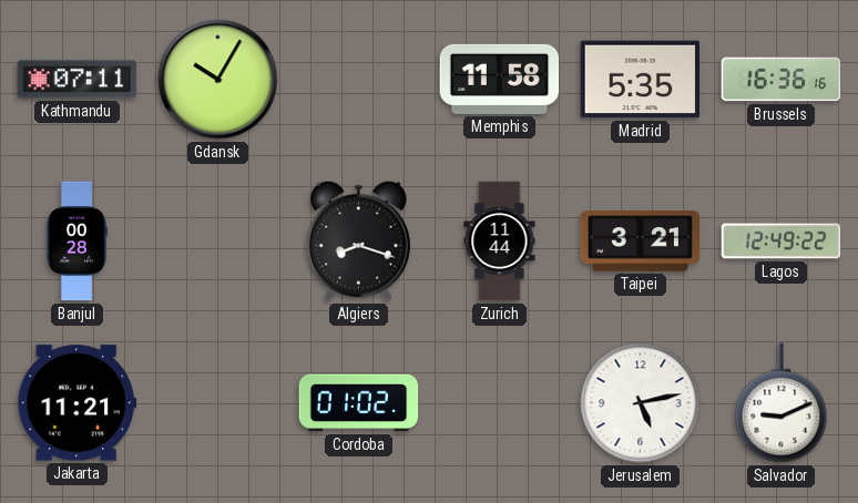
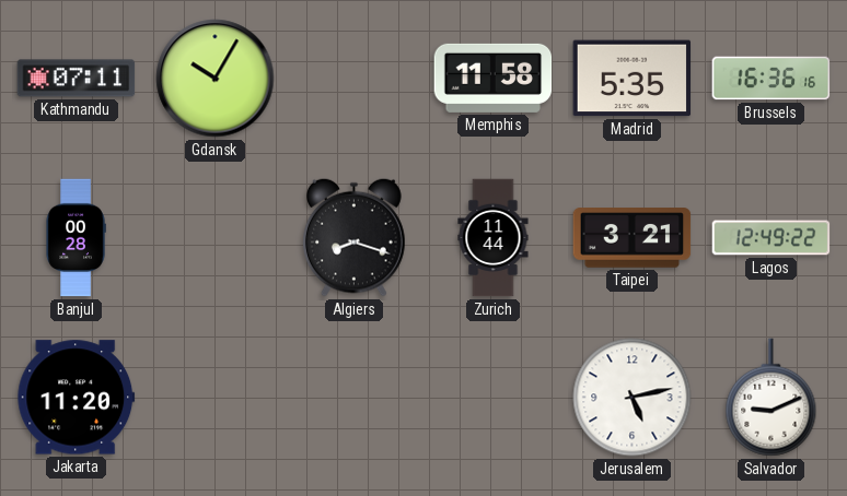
Jakarta: 11:21 -> 11:20 (77, 398)
Cordoba: 01:02 -> none (359, 403)
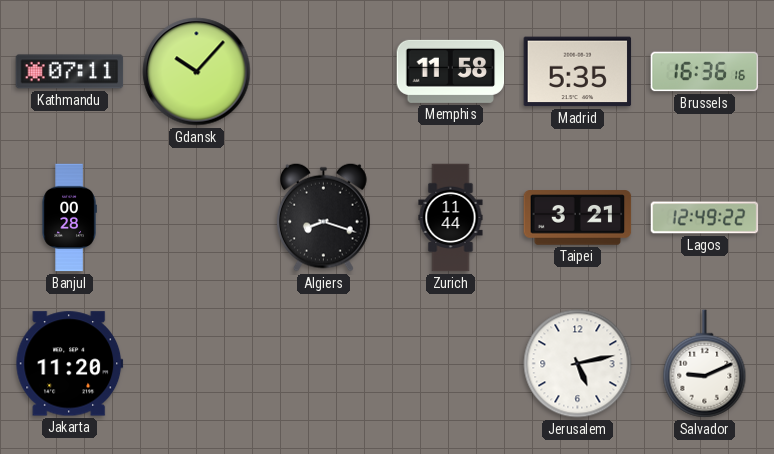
Gdansk: 10:05 -> 10:07 (197, 72)
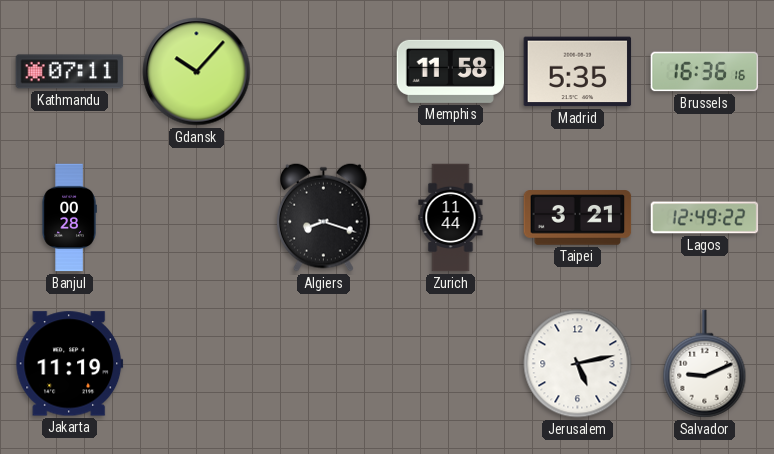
Jakarta: 11:20 -> 11:19 (70, 364)
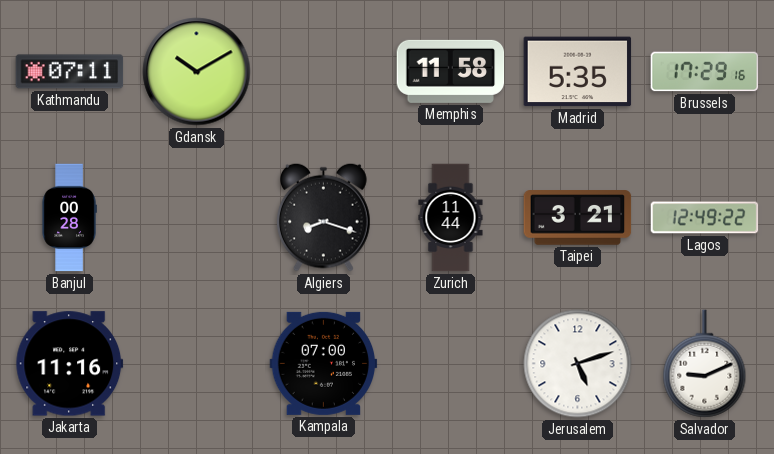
Gdansk: 10:07 -> 10:10 (197, 72)
Brussels: 16:36 -> 17:29 (705, 72)
Jakarta: 11:19 -> 11:16 (70, 364)
Kampala: none -> 07:00 (324, 363)
Jerusalem: 5:13 -> 5:12 (578, 364)
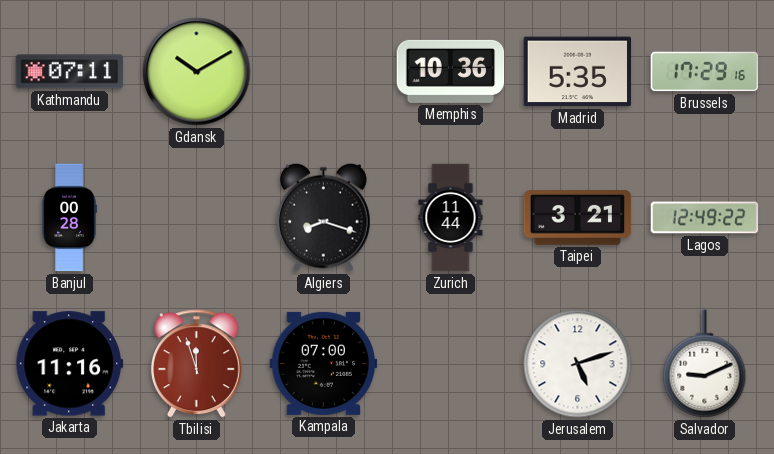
Memphis: 11:58 -> 10:36 (451, 71)
Tbilisi: none -> 11:57 (196, 364)
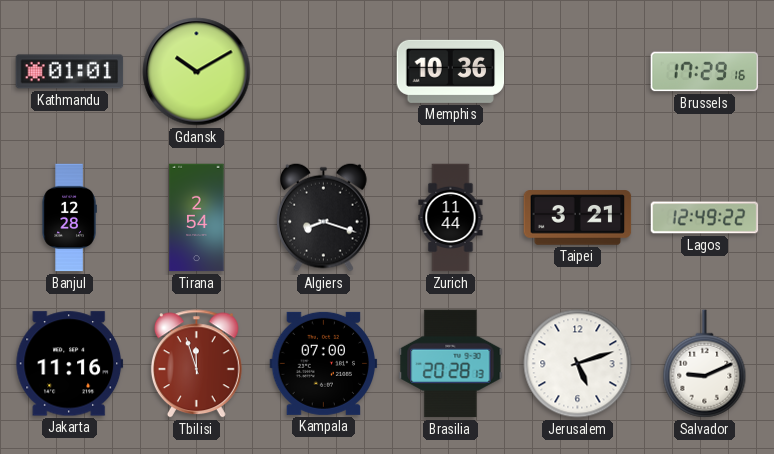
Kathmandu: 07:11 -> 01:01 (70, 72)
Madrid: 5:35 -> none (578, 72)
Banjul: 00:28 -> 12:28 (69, 218)
Tirana: none -> 2:54 (197, 218)
Brasilia: none -> 20:28 (451, 364)
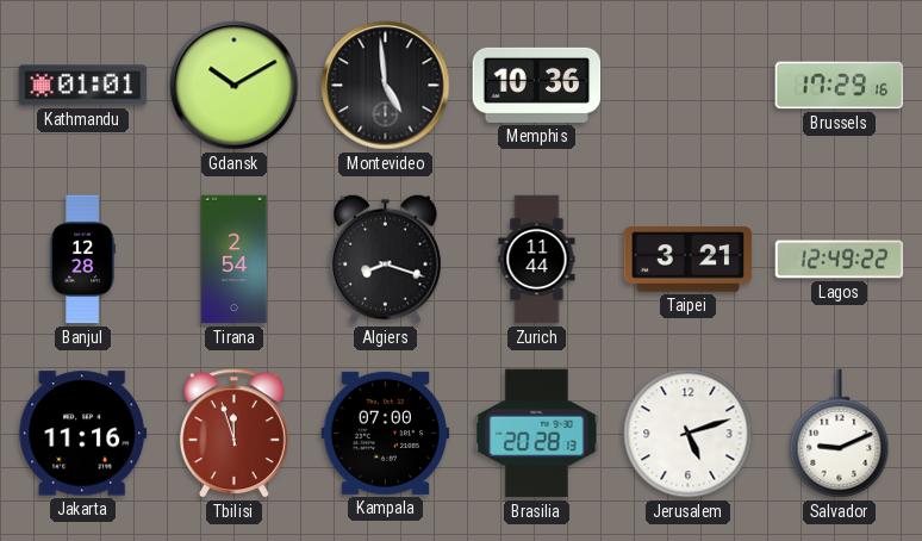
Montevideo: none -> 4:59 (386, 86)
